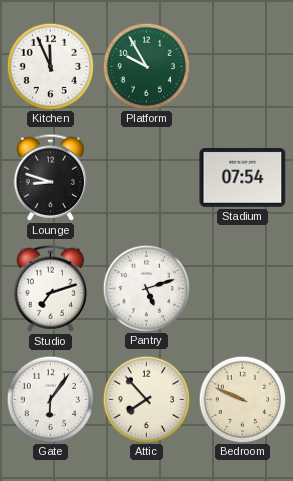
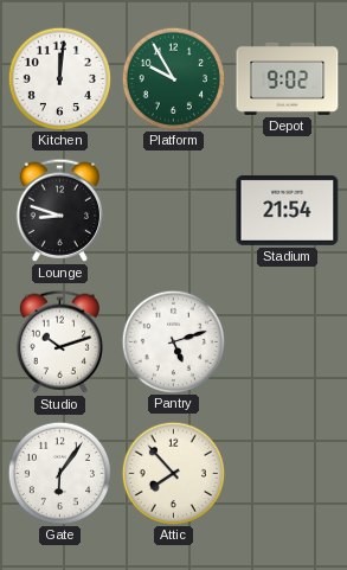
Kitchen: 11:56 -> 12:01 (59, 78)
Depot: none -> 9:02 (288, 78)
Stadium: 07:54 -> 21:54 (288, 210)
Studio: 7:12 -> 10:12 (59, 341)
Bedroom: 9:49 -> none (242, 399)
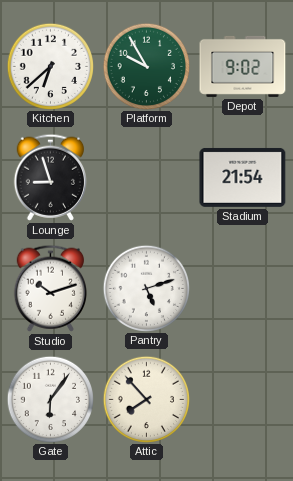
Kitchen: 12:01 -> 6:38 (50, 66)
Lounge: 8:48 -> 8:57 (50, 177)
